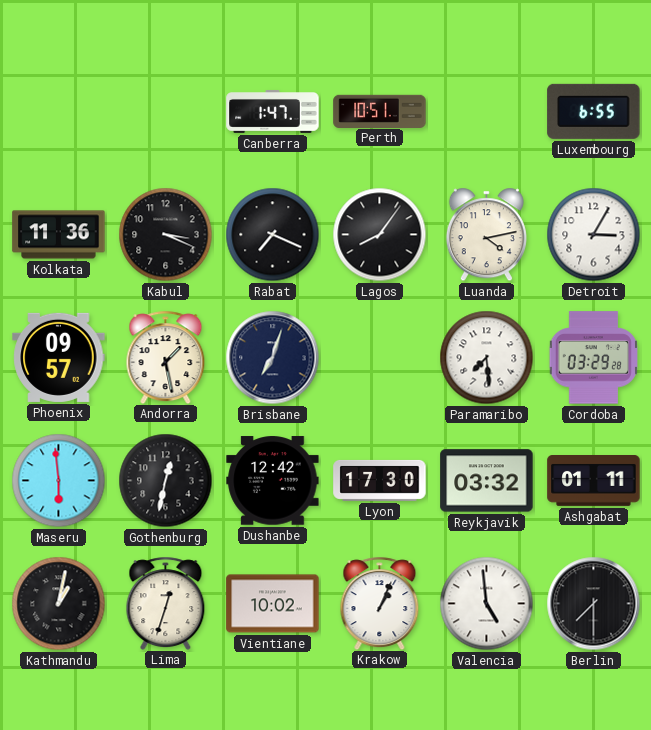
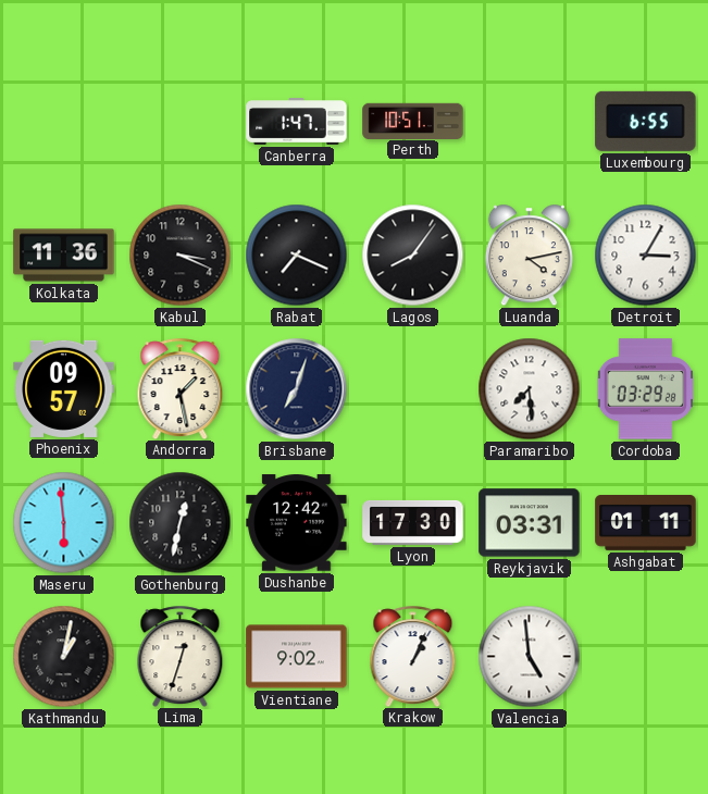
Reykjavik: 03:32 -> 03:31 (530, 523)
Vientiane: 10:02 -> 9:02 (297, 657)
Berlin: 7:30 -> none (594, 604)
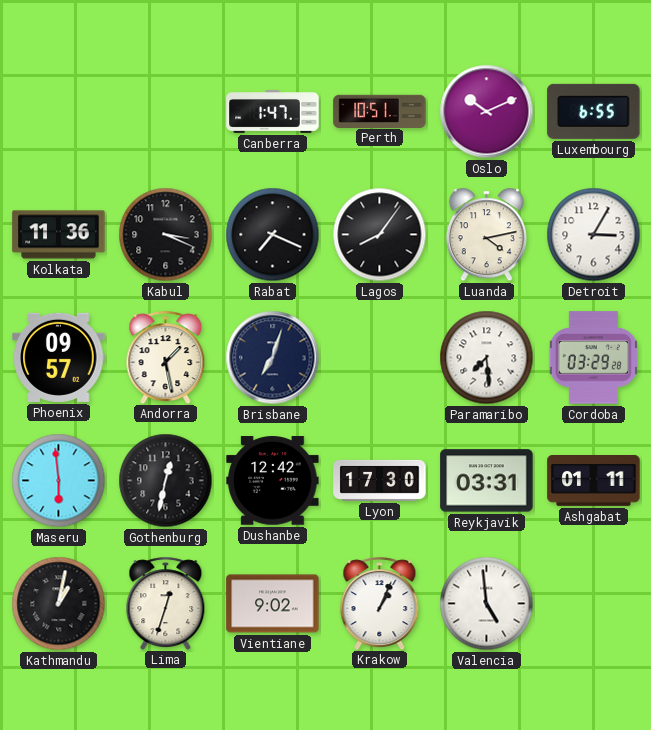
Oslo: none -> 10:11 (487, 112)
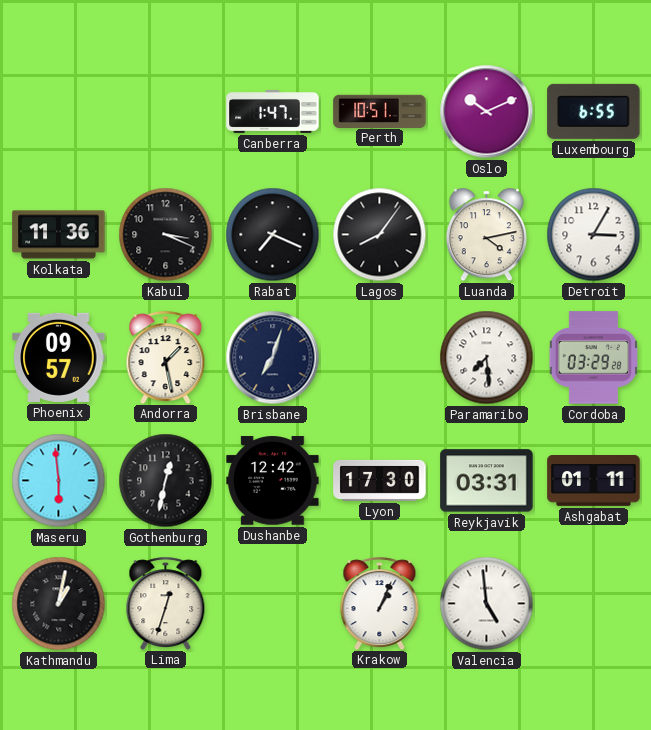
Vientiane: 9:02 -> none (273, 604)
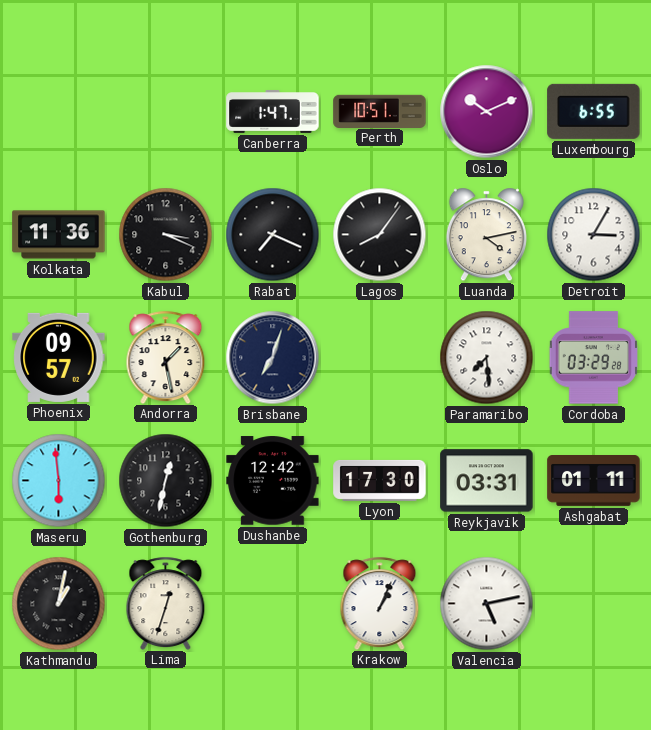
Valencia: 4:59 -> 5:13 (487, 604)
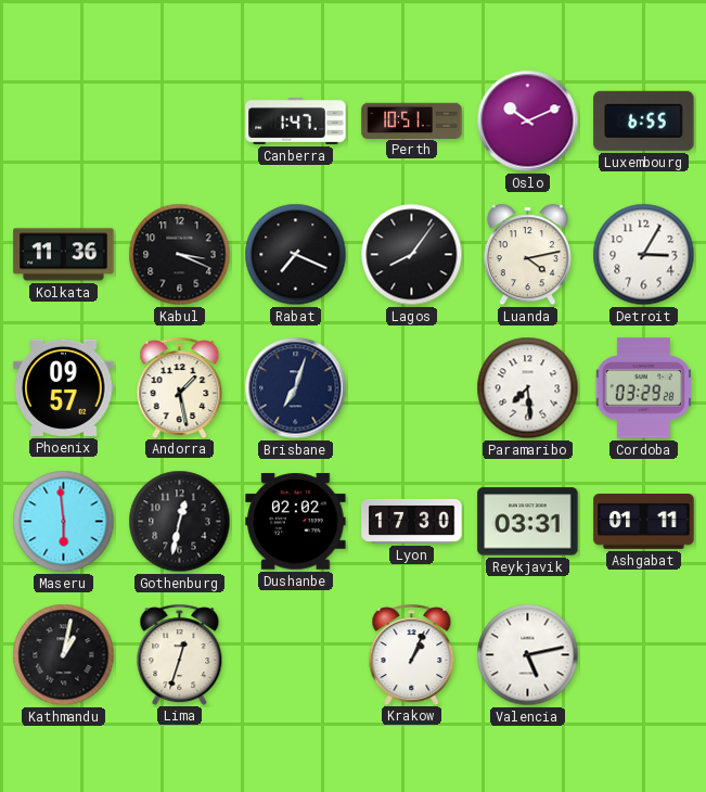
Dushanbe: 12:42 -> 02:02 (296, 522)
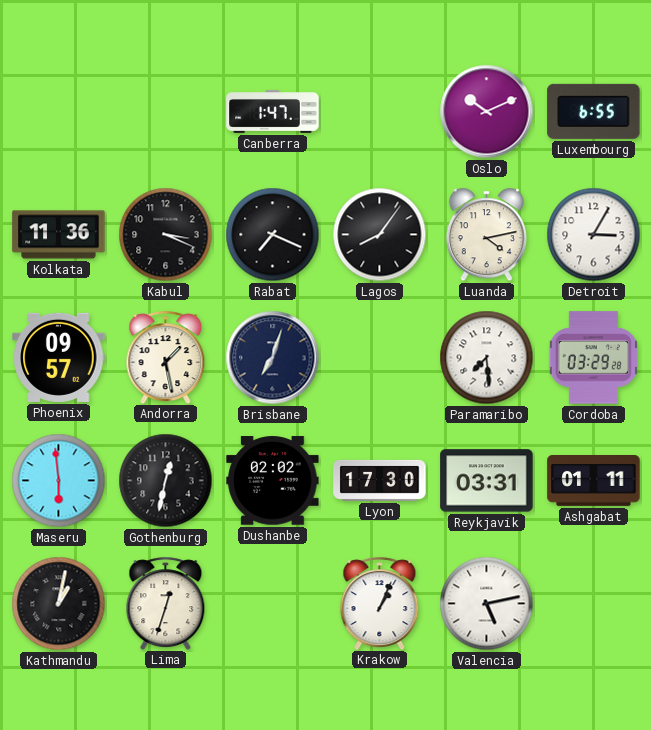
Perth: 10:51 -> none (412, 120)
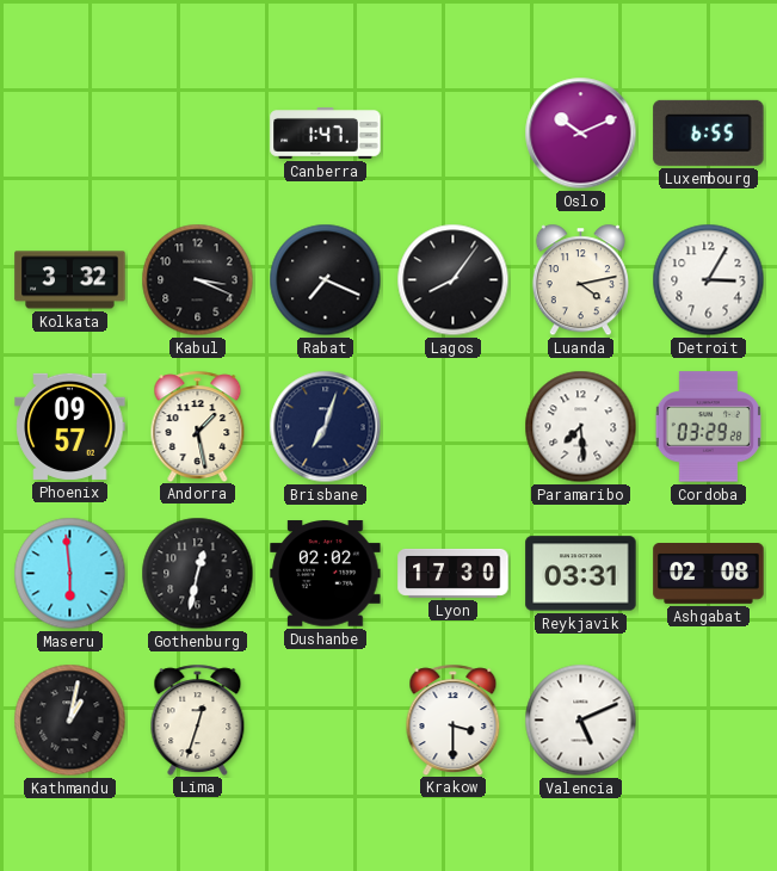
Kolkata: 11:36 -> 3:32 (70, 280)
Ashgabat: 01:11 -> 02:08 (709, 574)
Krakow: 1:04 -> 3:30 (454, 719)
Valencia: 5:13 -> 5:11 (581, 721)
